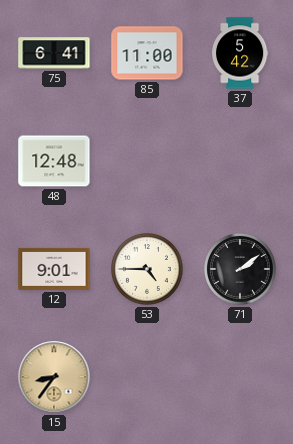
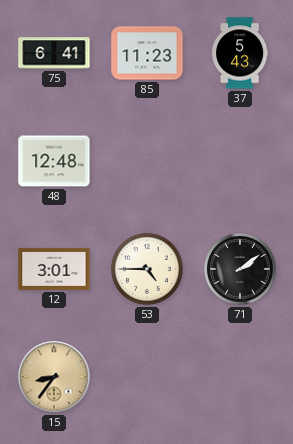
85: 11:00 -> 11:23 (147, 53)
37: 5:42 -> 5:43 (240, 53)
12: 9:01 -> 3:01 (54, 269)
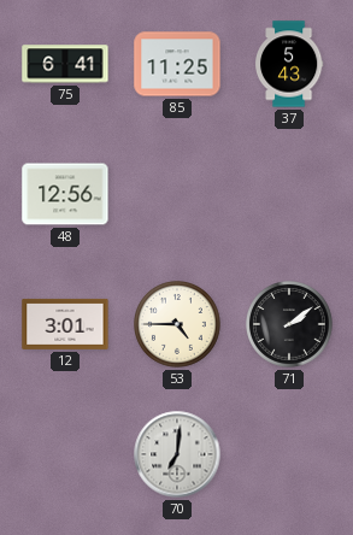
85: 11:23 -> 11:25 (177, 64)
48: 12:48 -> 12:56 (65, 194)
15: 8:36 -> none (54, 377)
70: none -> 7:01 (177, 454)
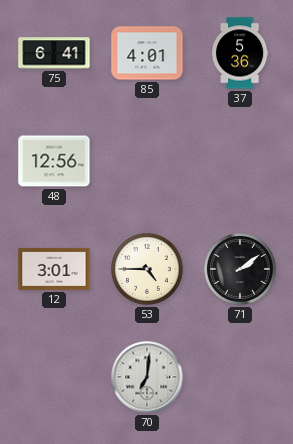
85: 11:25 -> 4:01 (147, 53)
37: 5:43 -> 5:36 (240, 53)
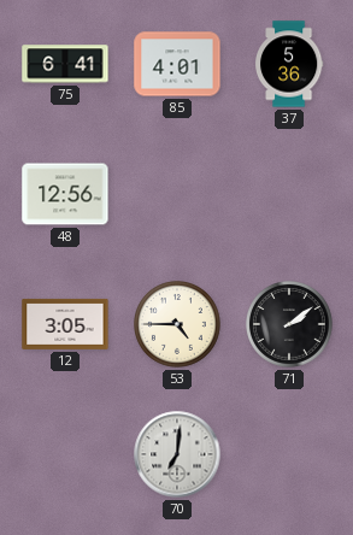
12: 3:01 -> 3:05 (65, 324)
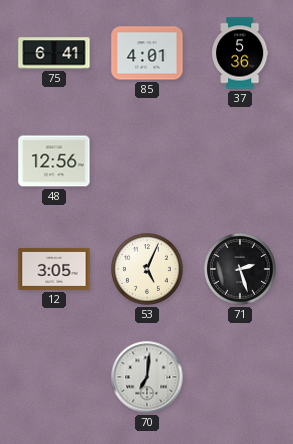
53: 4:45 -> 5:04 (148, 270)
71: 2:09 -> 2:27 (241, 270)
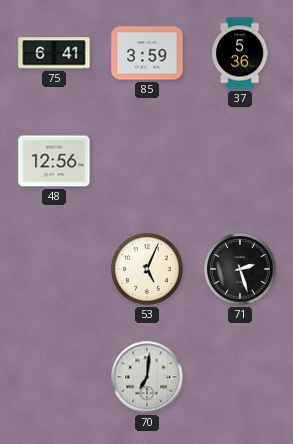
85: 4:01 -> 3:59 (147, 53)
12: 3:05 -> none (54, 269)
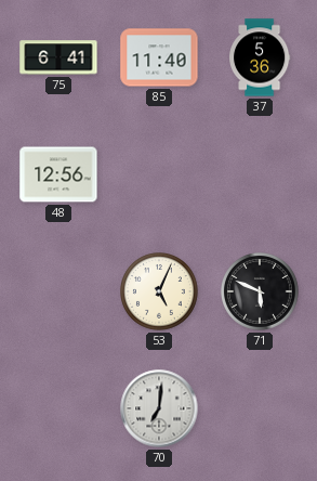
85: 3:59 -> 11:40 (159, 57)
71: 2:27 -> 5:49 (261, 292)
